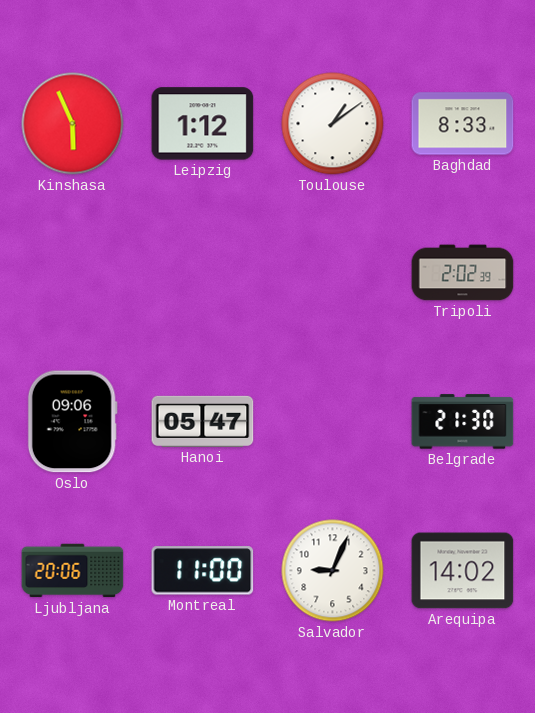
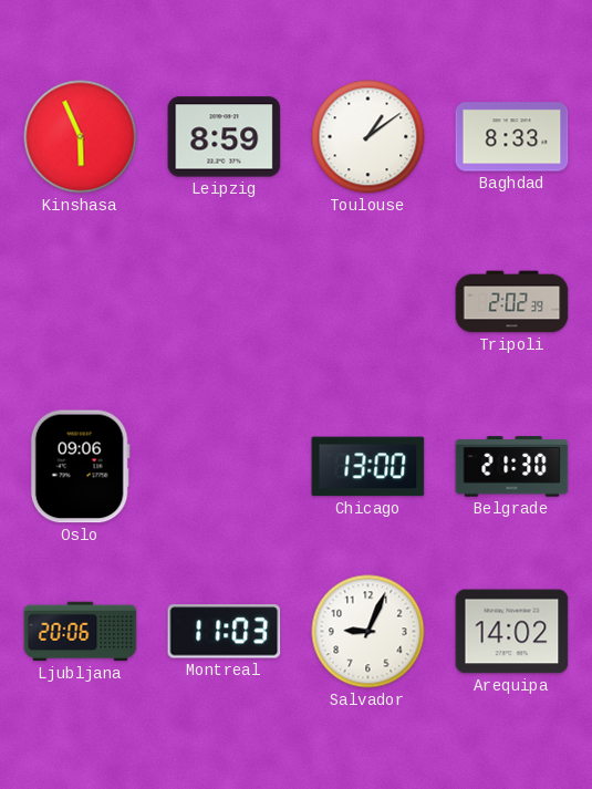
Leipzig: 1:12 -> 8:59 (225, 137)
Hanoi: 05:47 -> none (203, 421)
Chicago: none -> 13:00 (368, 467)
Montreal: 11:00 -> 11:03 (225, 632)
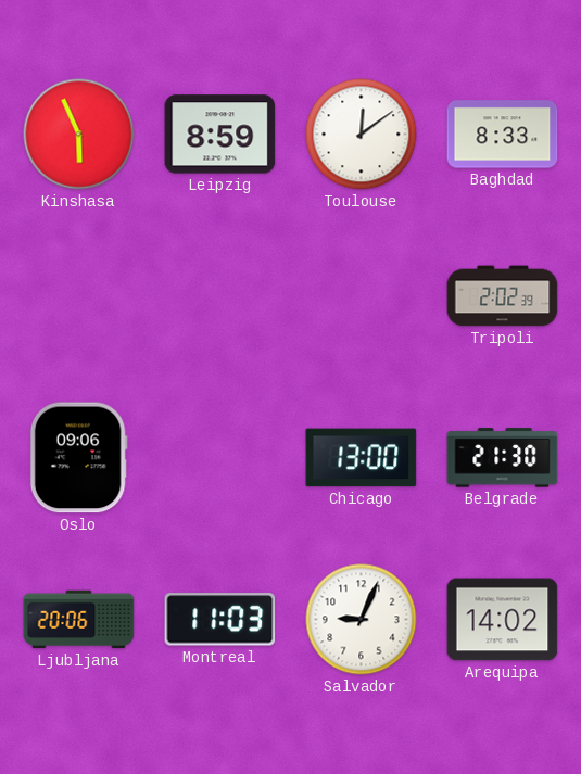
Toulouse: 1:09 -> 12:09 (362, 135)
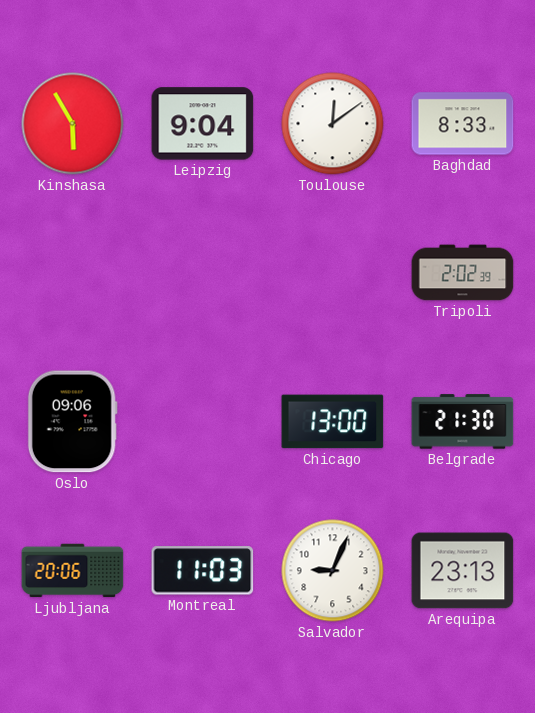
Kinshasa: 5:56 -> 5:55 (73, 124)
Leipzig: 8:59 -> 9:04 (203, 124)
Arequipa: 14:02 -> 23:13 (463, 571)
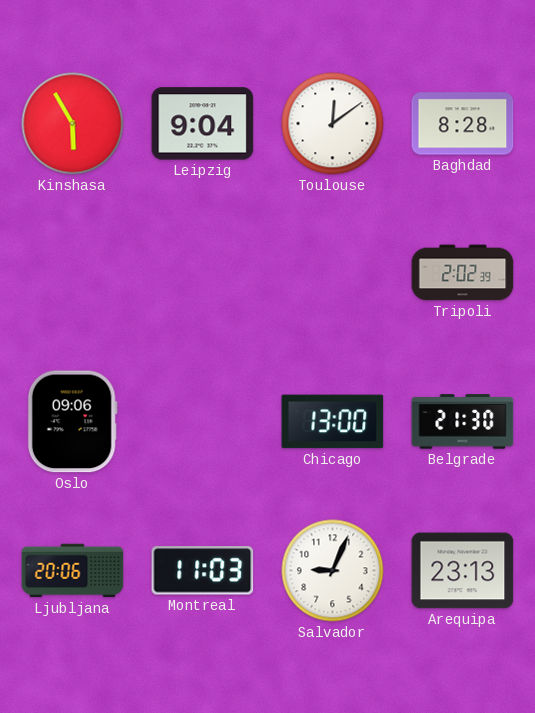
Baghdad: 8:33 -> 8:28 (463, 124)
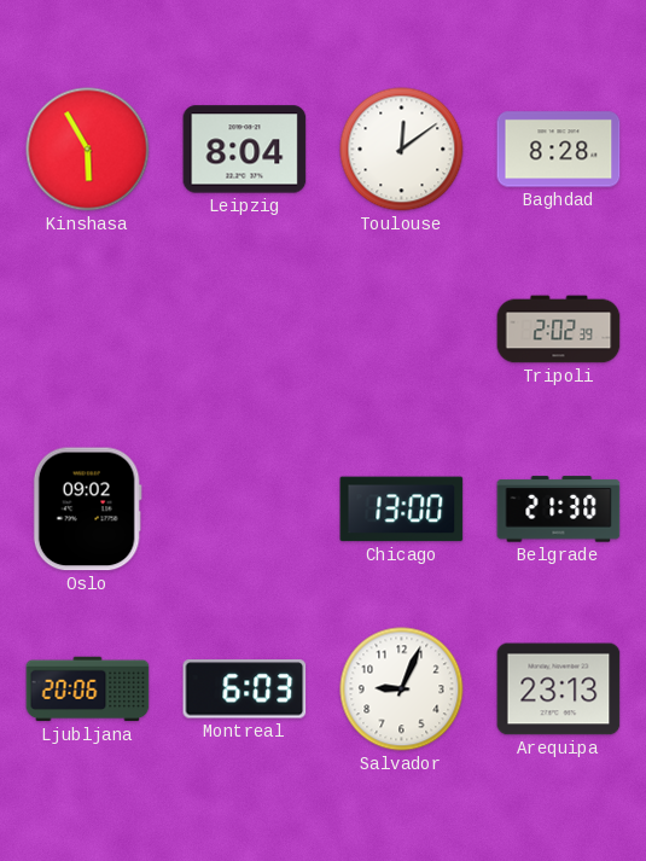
Leipzig: 9:04 -> 8:04 (245, 150)
Oslo: 09:06 -> 09:02 (87, 510)
Montreal: 11:03 -> 6:03 (245, 690)
